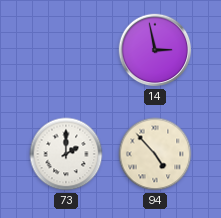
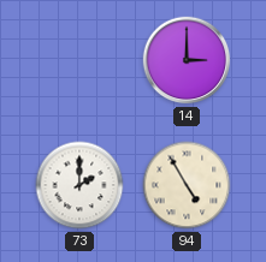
14: 2:58 -> 3:00 (187, 60)
94: 4:53 -> 4:55 (187, 185)
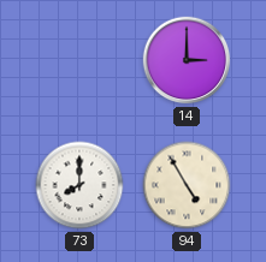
73: 2:00 -> 8:00 (79, 185)
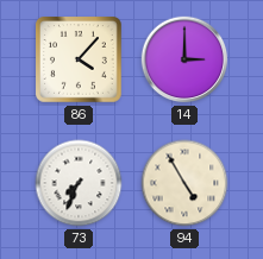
86: none -> 4:07 (79, 59)
73: 8:00 -> 7:34 (79, 183)
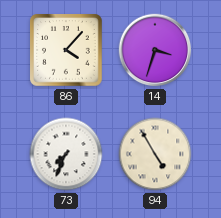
14: 3:00 -> 3:33 (155, 50)
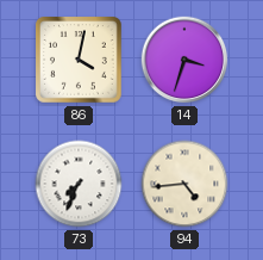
86: 4:07 -> 4:02 (79, 60)
94: 4:55 -> 4:44 (184, 184)
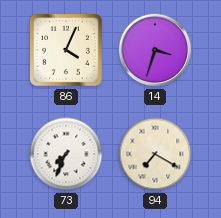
86: 4:02 -> 4:04 (66, 50)
94: 4:44 -> 7:20 (155, 154)
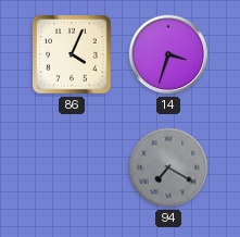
73: 7:34 -> none (66, 154)
94 dial: cream -> grey (168, 167)
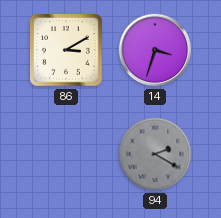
86: 4:04 -> 3:10 (66, 50)
94: 7:20 -> 2:20 (155, 154)
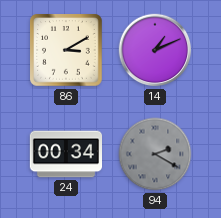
14: 3:33 -> 1:11 (155, 50)
24: none -> 00:34 (65, 154)
